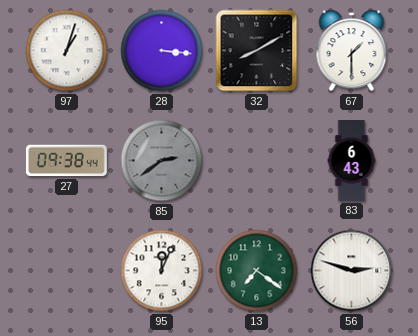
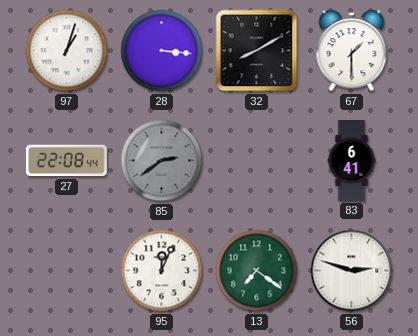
27: 09:38 -> 22:08 (66, 161)
83: 6:43 -> 6:41 (352, 161)
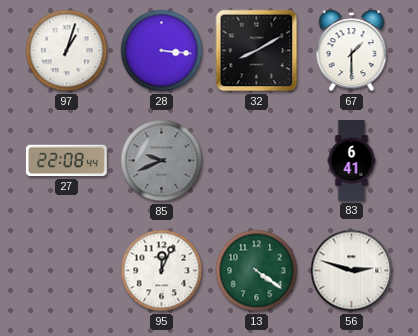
85: 2:39 -> 9:41 (162, 161)
13: 7:21 -> 4:21 (257, 271)
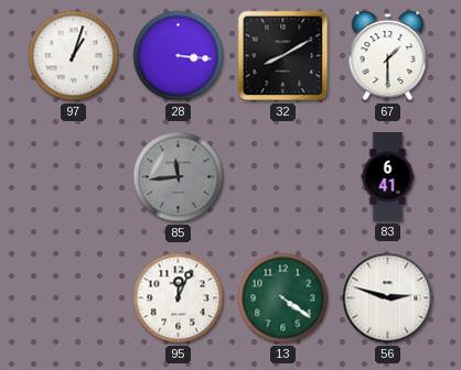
27: 22:08 -> none (66, 161)
85: 9:41 -> 11:44 (179, 177)
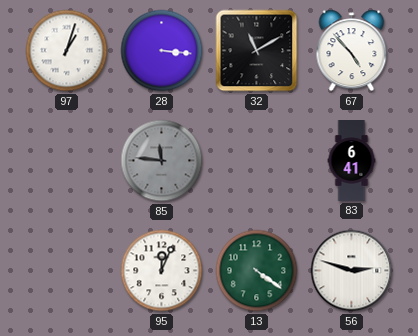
32: 8:10 -> 11:10 (257, 51)
67: 1:30 -> 4:53 (352, 51)
85: 11:44 -> 11:46 (162, 161)
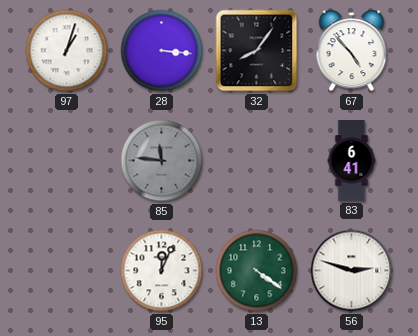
32: 11:10 -> 8:06 (257, 51)
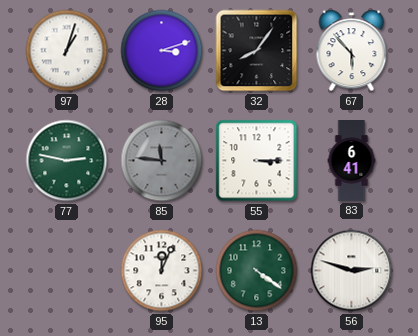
28: 3:16 -> 3:12 (162, 51)
67: 4:53 -> 5:53 (352, 51)
77: none -> 2:47 (67, 161)
55: none -> 3:15 (257, 161)
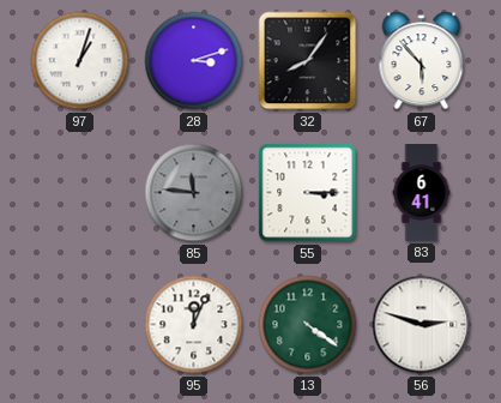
77: 2:47 -> none (67, 161)
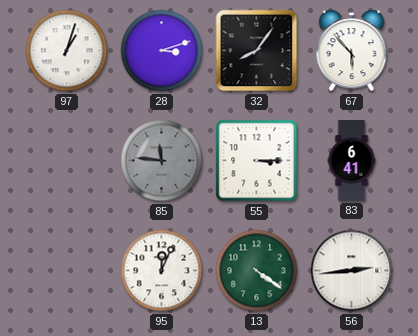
56: 2:48 -> 2:44 (352, 271)
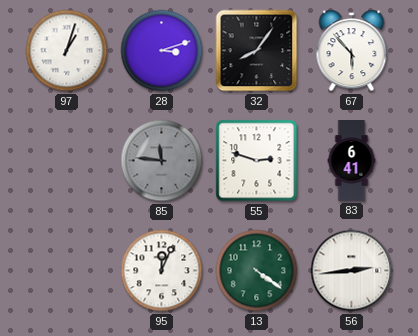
55: 3:15 -> 2:48 (257, 161)
